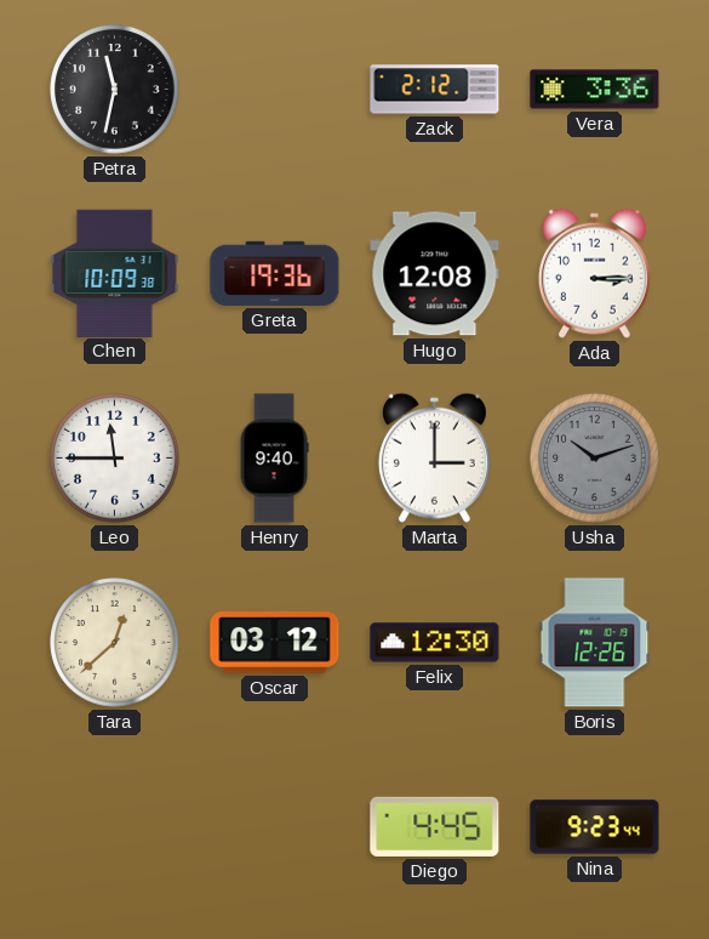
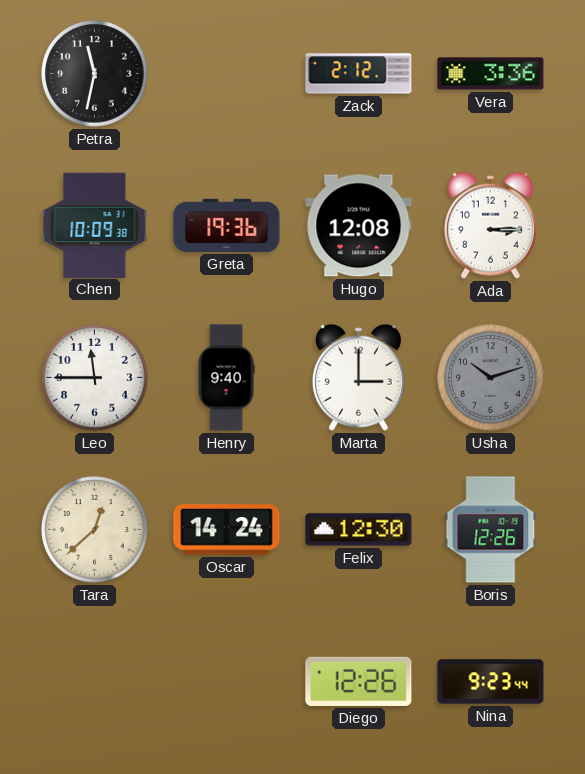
Oscar: 03:12 -> 14:24 (227, 530)
Diego: 4:45 -> 12:26 (359, 681)
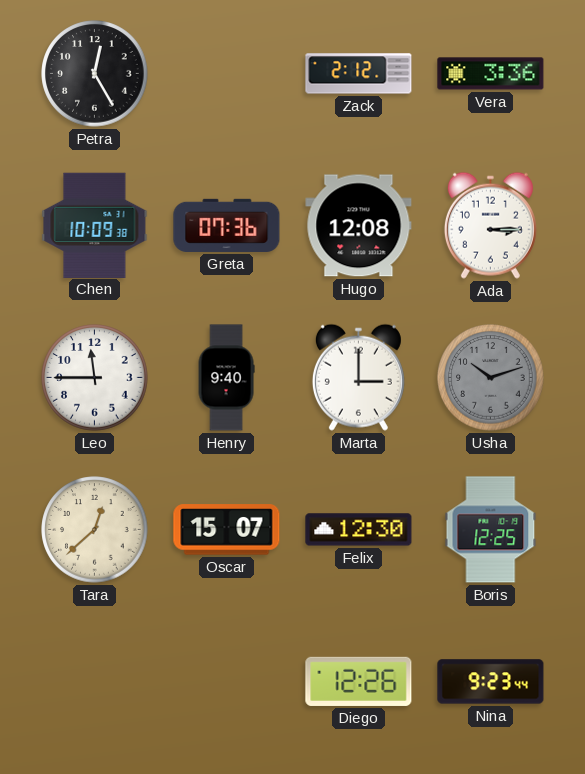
Petra: 11:32 -> 12:25 (95, 74)
Greta: 19:36 -> 07:36 (227, 225)
Oscar: 14:24 -> 15:07 (227, 530)
Boris: 12:26 -> 12:25 (491, 530)
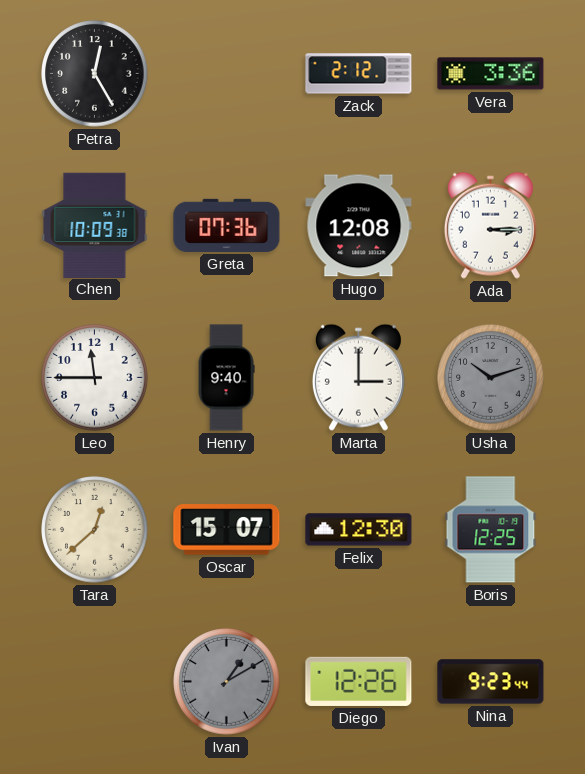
Ivan: none -> 1:10 (227, 682)
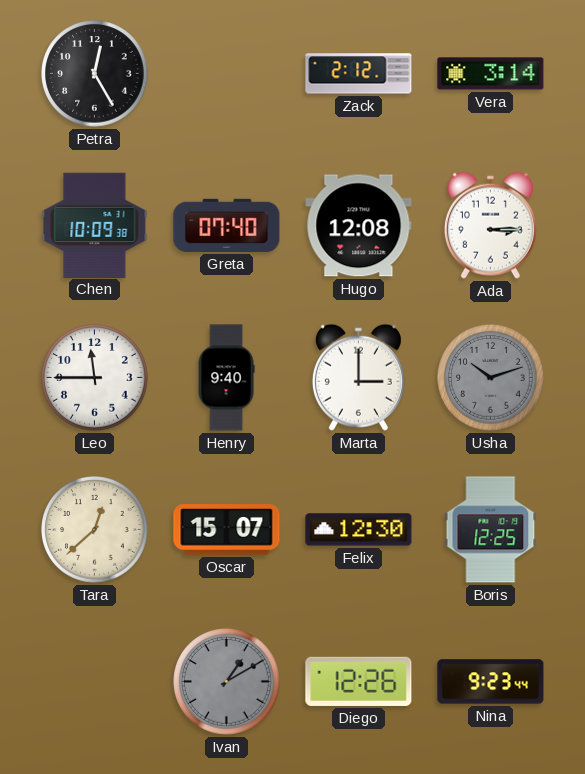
Vera: 3:36 -> 3:14 (491, 74)
Greta: 07:36 -> 07:40 (227, 225)
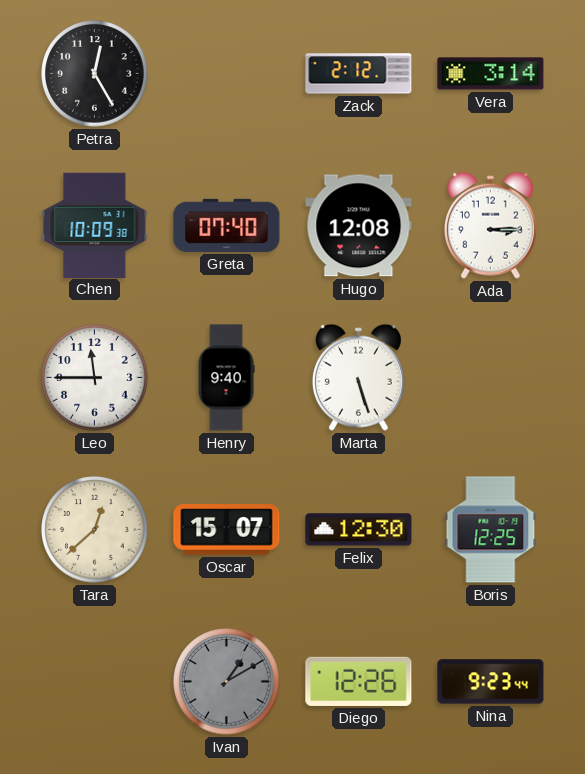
Marta: 3:00 -> 5:27 (358, 377)
Usha: 10:12 -> none (491, 378)
